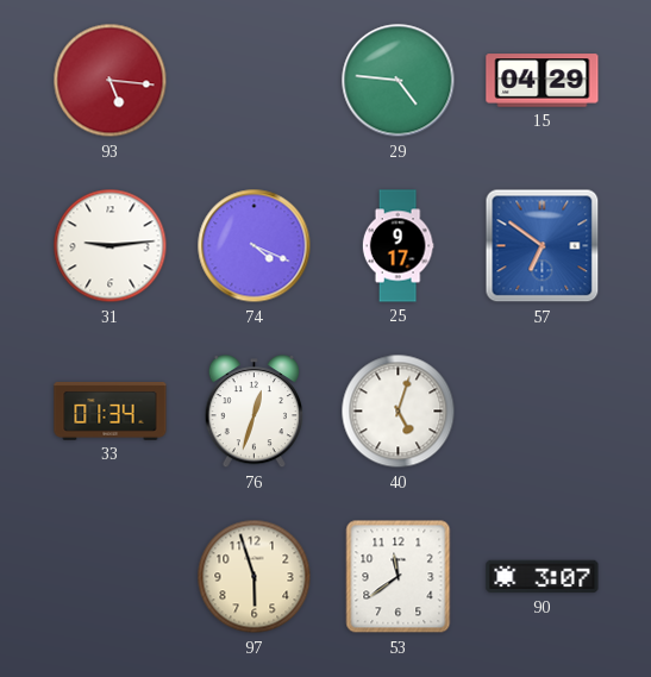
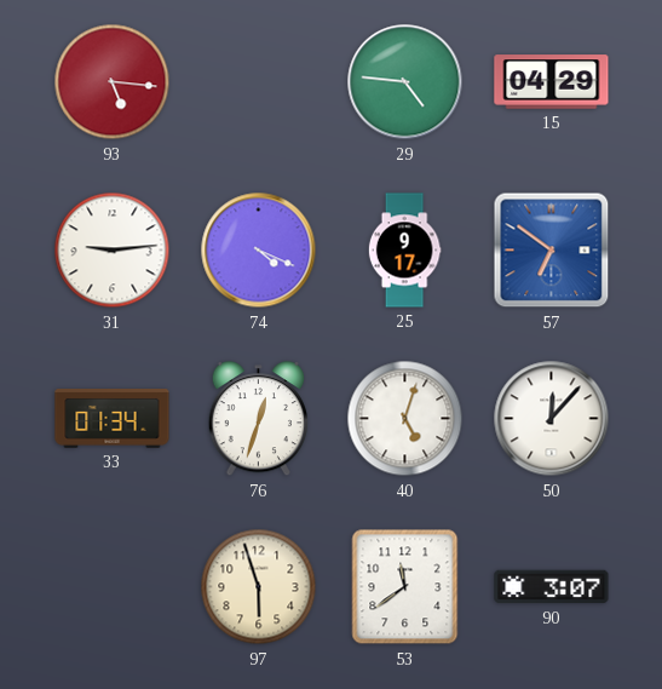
50: none -> 12:07 (552, 419)
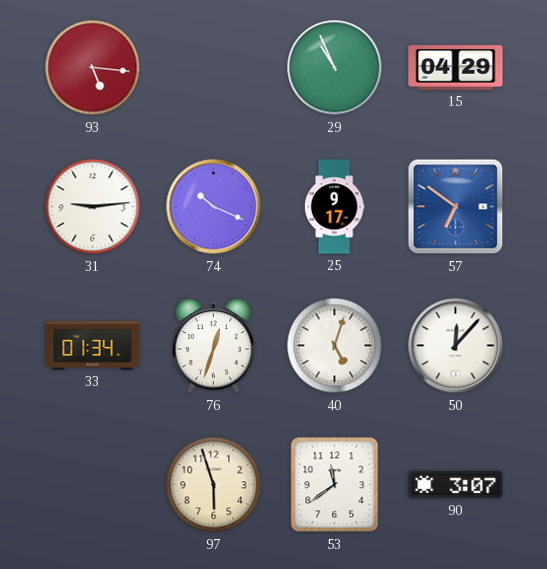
29: 4:46 -> 10:56 (335, 68)
74: 4:19 -> 10:19 (214, 207)
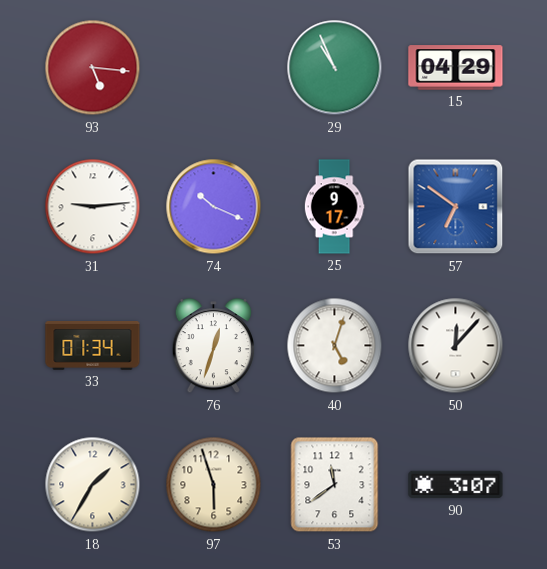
18: none -> 1:35 (93, 485)
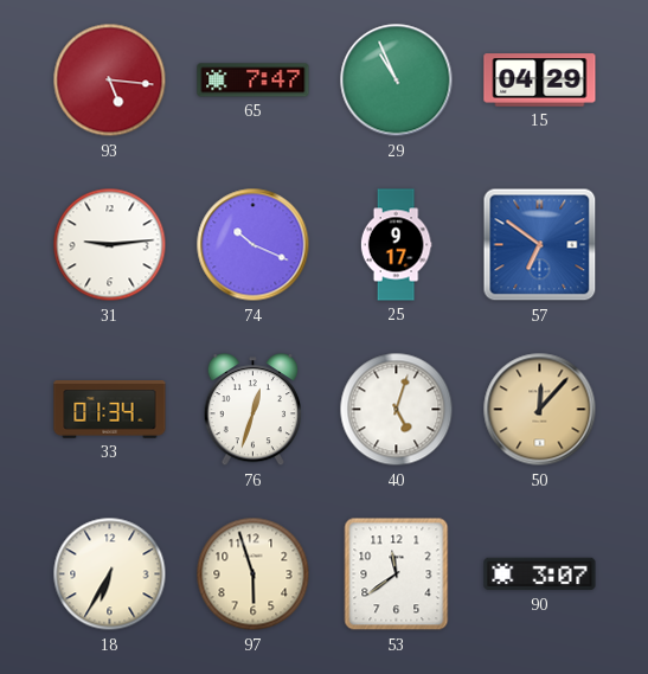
65: none -> 7:47 (254, 81)
50 dial: white -> champagne (540, 410)
18: 1:35 -> 6:35 (110, 574)
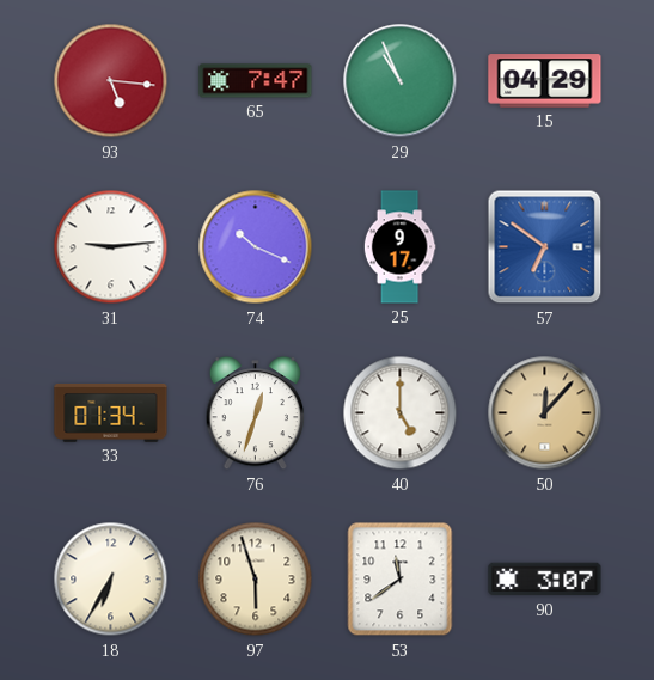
40: 5:03 -> 5:00 (401, 413)
